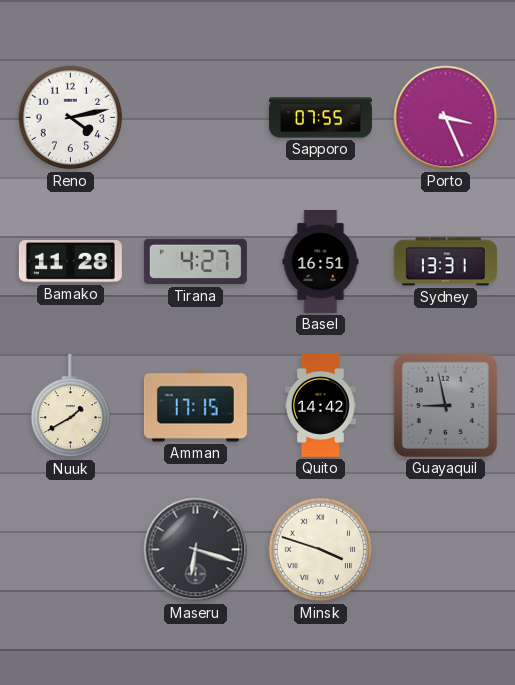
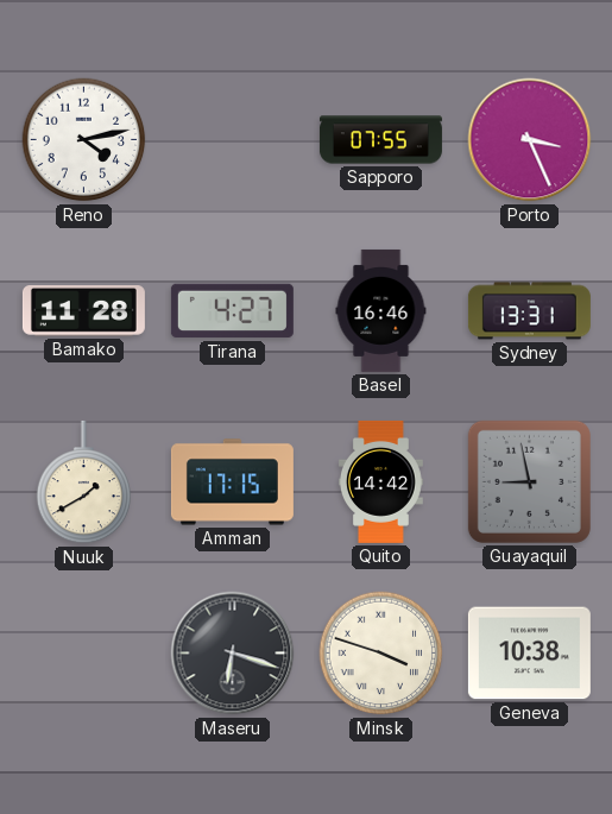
Basel: 16:51 -> 16:46 (381, 310)
Geneva: none -> 10:38 (529, 654)
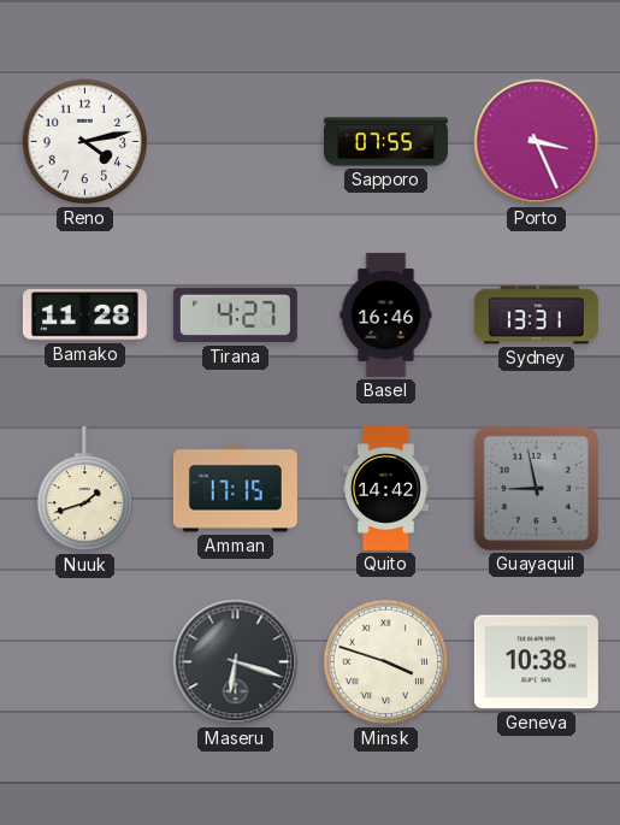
Nuuk: 1:40 -> 1:42 (85, 489)
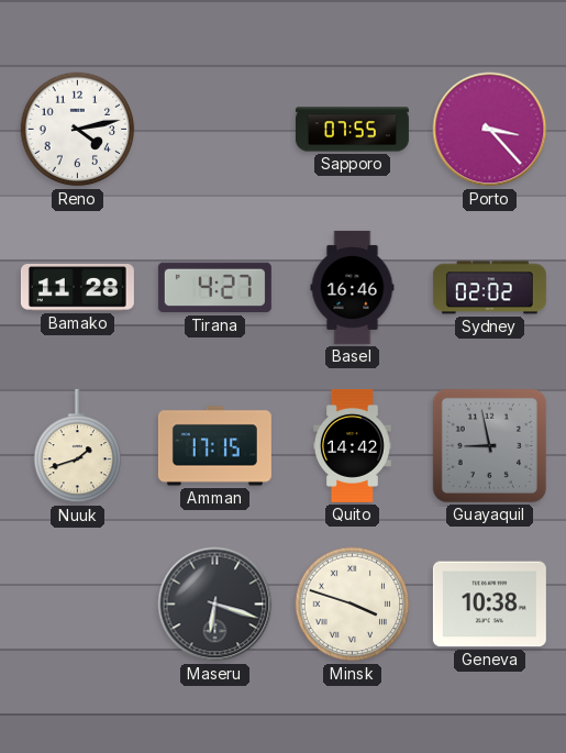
Porto: 3:26 -> 3:23 (490, 130)
Sydney: 13:31 -> 02:02 (489, 288)
